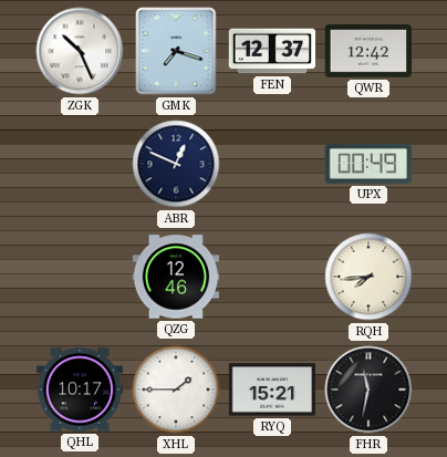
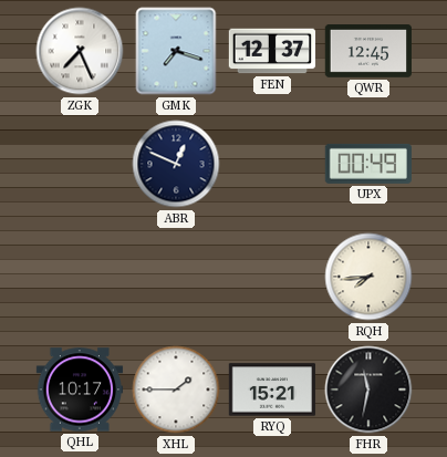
ZGK: 10:26 -> 7:26 (80, 51)
QWR: 12:42 -> 12:45 (368, 52)
QZG: 12:46 -> none (176, 277)
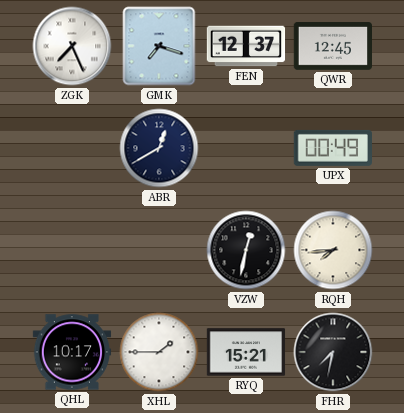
ABR: 12:49 -> 12:40 (159, 148)
VZW: none -> 12:32 (246, 250)
FHR: 11:32 -> 7:32 (333, 352)
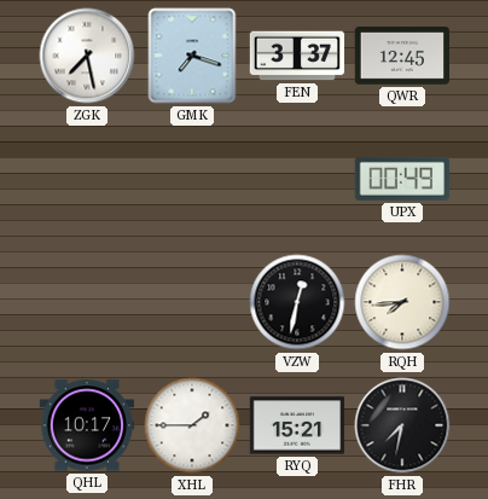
ZGK: 7:26 -> 7:28 (87, 56)
FEN: 12:37 -> 3:37 (297, 56)
ABR: 12:40 -> none (159, 148)
